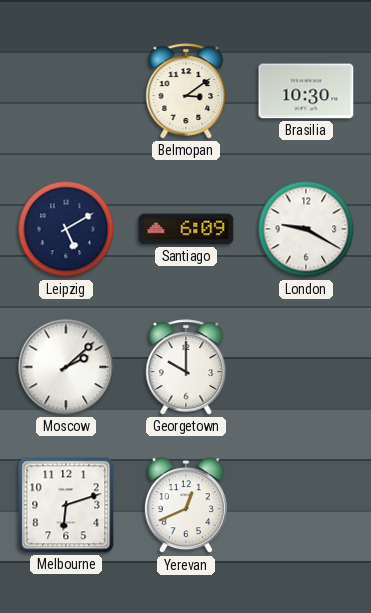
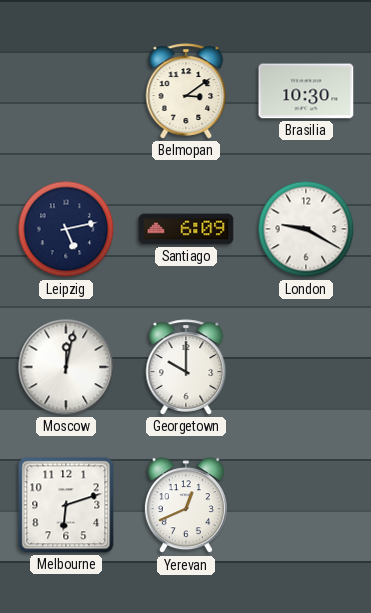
Leipzig: 5:10 -> 5:13 (66, 229)
Moscow: 2:08 -> 12:02 (66, 367)
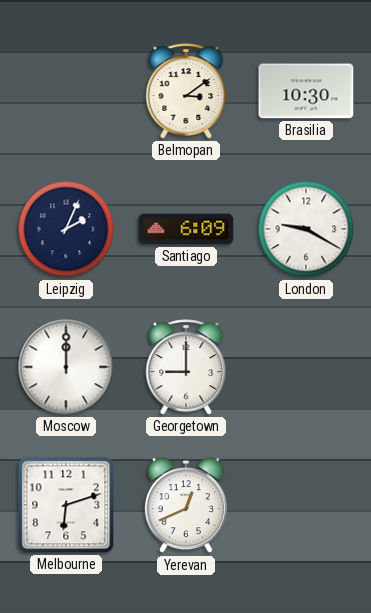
Leipzig: 5:13 -> 2:04 (66, 229)
Moscow: 12:02 -> 12:00 (66, 367)
Georgetown: 10:00 -> 9:00 (186, 367)
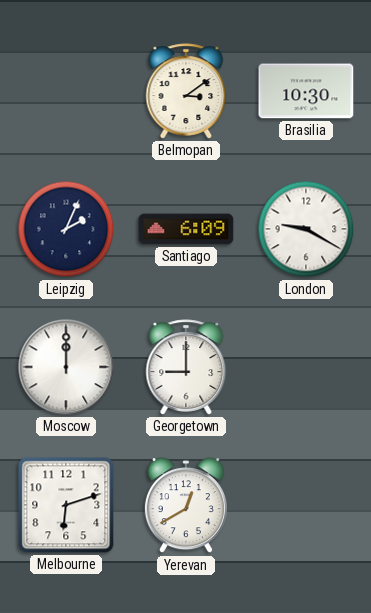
Yerevan: 12:41 -> 12:40 (186, 506)
